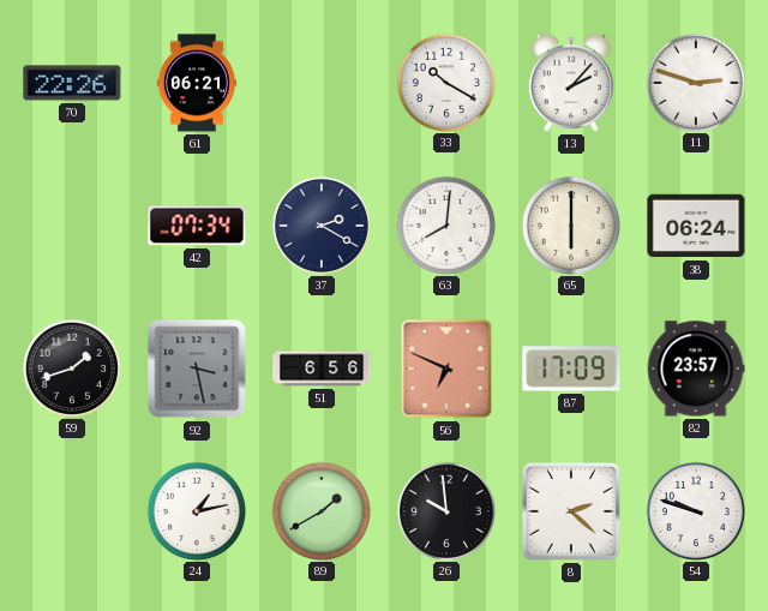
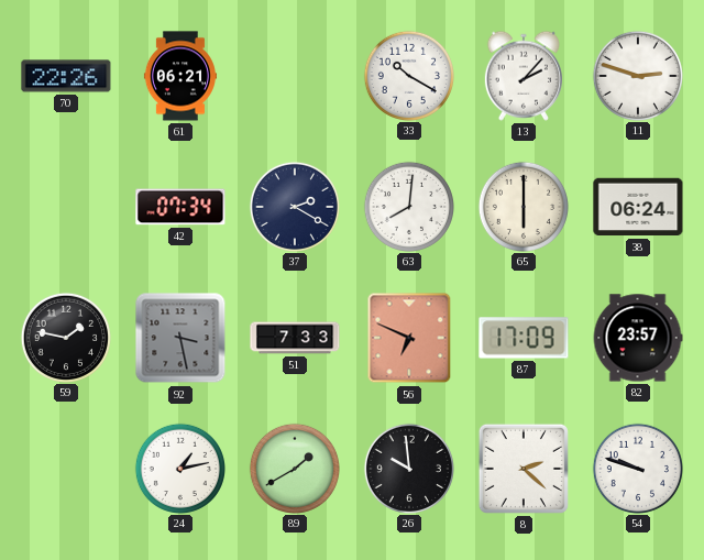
59: 1:42 -> 1:47 (65, 337)
51: 6:56 -> 7:33 (295, 338)
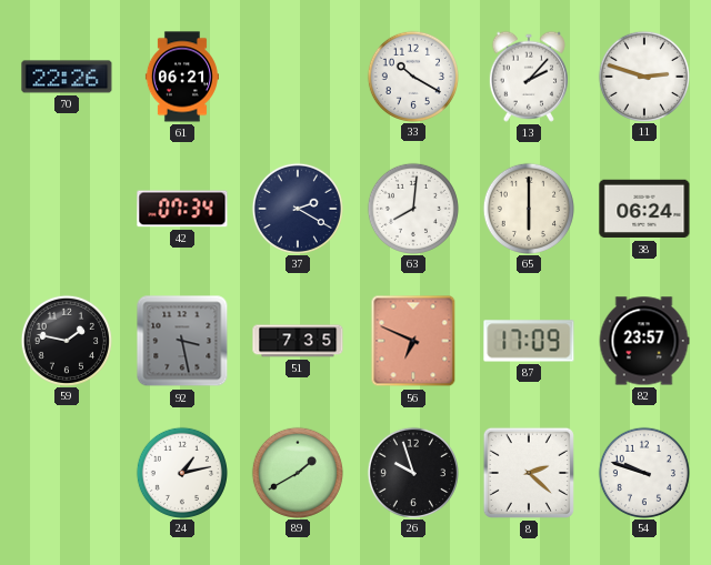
51: 7:33 -> 7:35 (298, 341)
26: 9:59 -> 9:57 (412, 472)
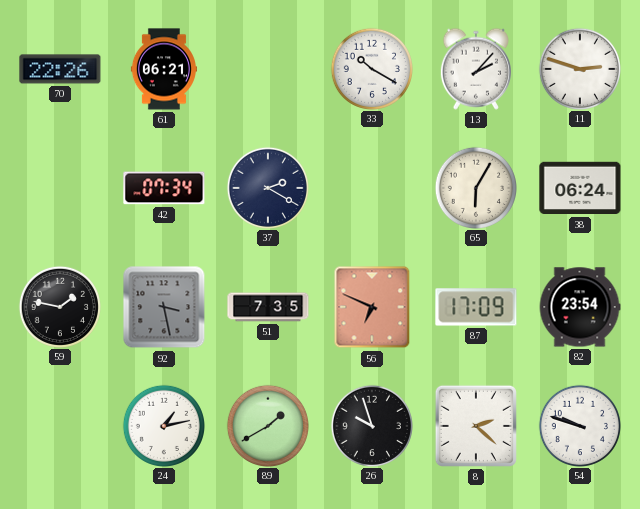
63: 8:01 -> none (412, 208)
65: 6:00 -> 6:05 (475, 187)
82: 23:57 -> 23:54 (580, 307)
